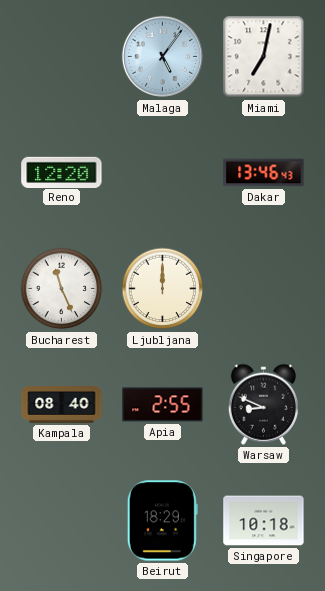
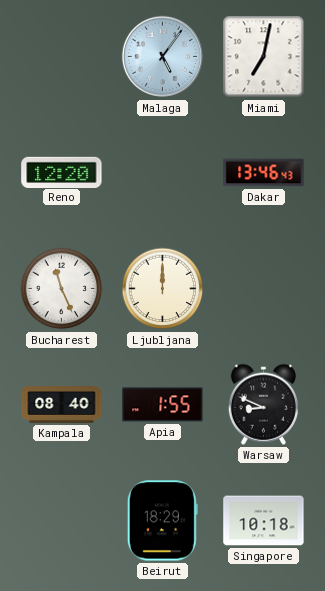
Apia: 2:55 -> 1:55 (163, 405)
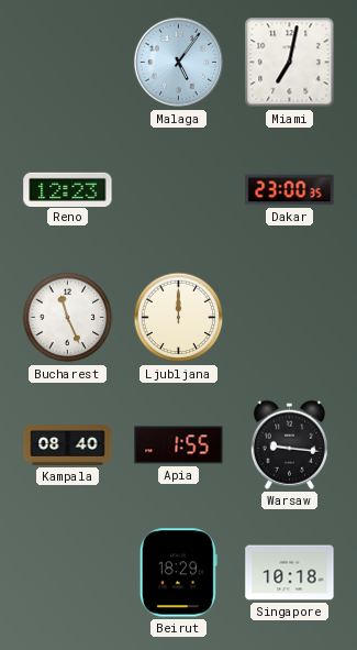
Reno: 12:20 -> 12:23 (68, 189)
Dakar: 13:46 -> 23:00 (290, 190)
Warsaw: 8:49 -> 9:16 (289, 444)
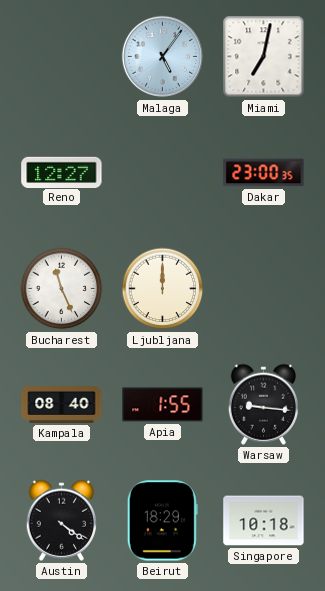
Reno: 12:23 -> 12:27 (62, 172)
Austin: none -> 4:21 (61, 520)
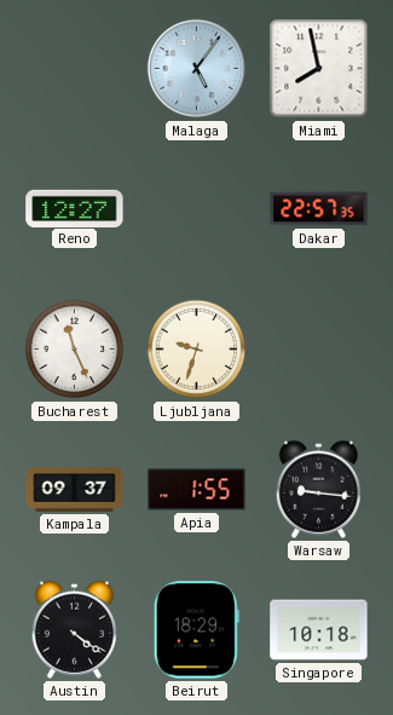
Miami: 7:02 -> 7:58 (319, 69)
Dakar: 23:00 -> 22:57 (319, 209)
Ljubljana: 12:00 -> 9:33 (197, 350)
Kampala: 08:40 -> 09:37 (75, 490)
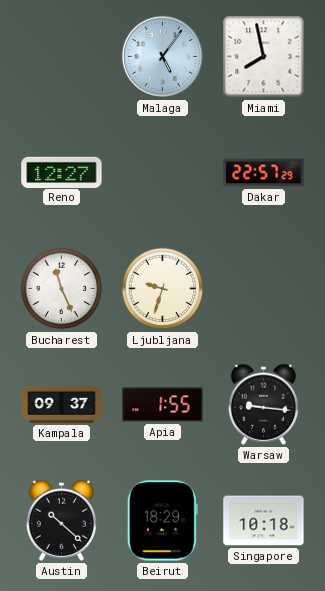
Dakar: 22:57:35 -> 22:57:29 (264, 173)
Austin: 4:21 -> 10:22 (61, 520)
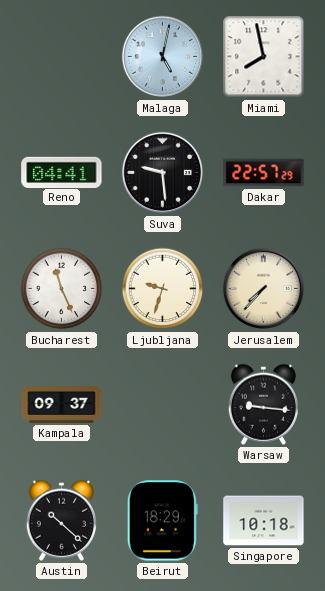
Malaga: 5:06 -> 5:02 (163, 57)
Reno: 12:27 -> 04:41 (62, 172)
Suva: none -> 9:29 (163, 173)
Jerusalem: none -> 7:37 (264, 289)
Apia: 1:55 -> none (163, 405)
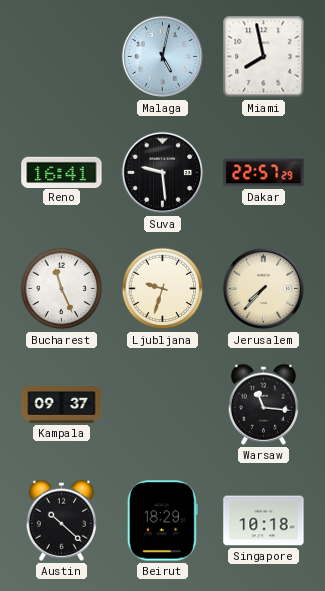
Reno: 04:41 -> 16:41 (62, 172)
Warsaw: 9:16 -> 11:16 (263, 404)
